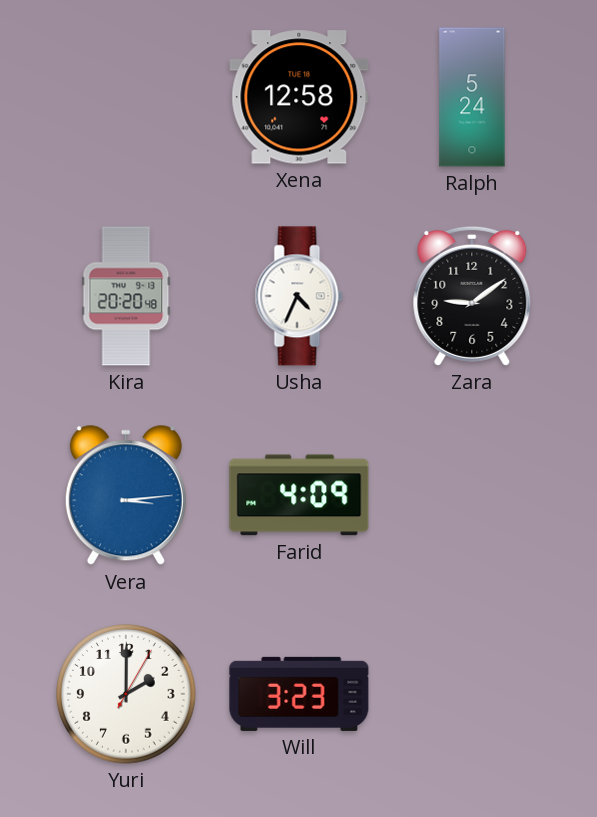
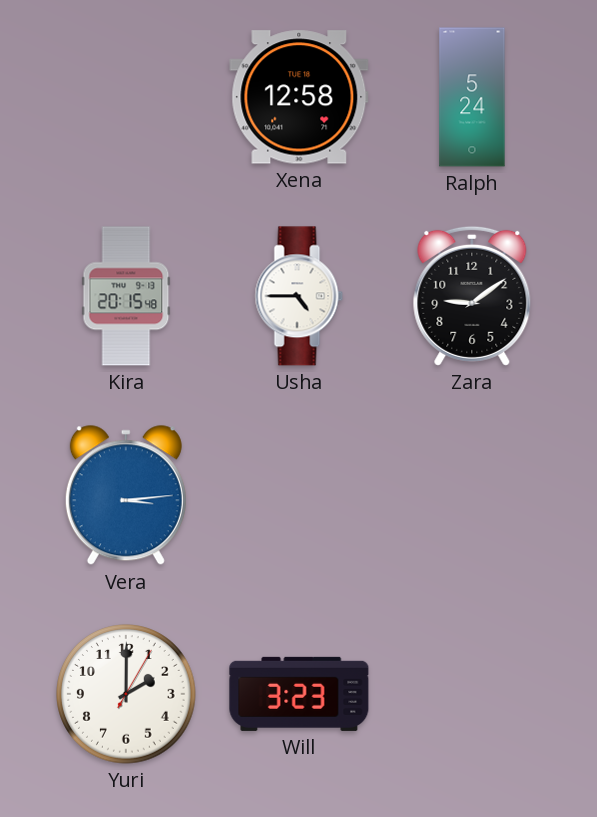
Kira: 20:20 -> 20:15 (126, 296)
Usha: 4:34 -> 4:45 (299, 296)
Farid: 4:09 -> none (299, 495)
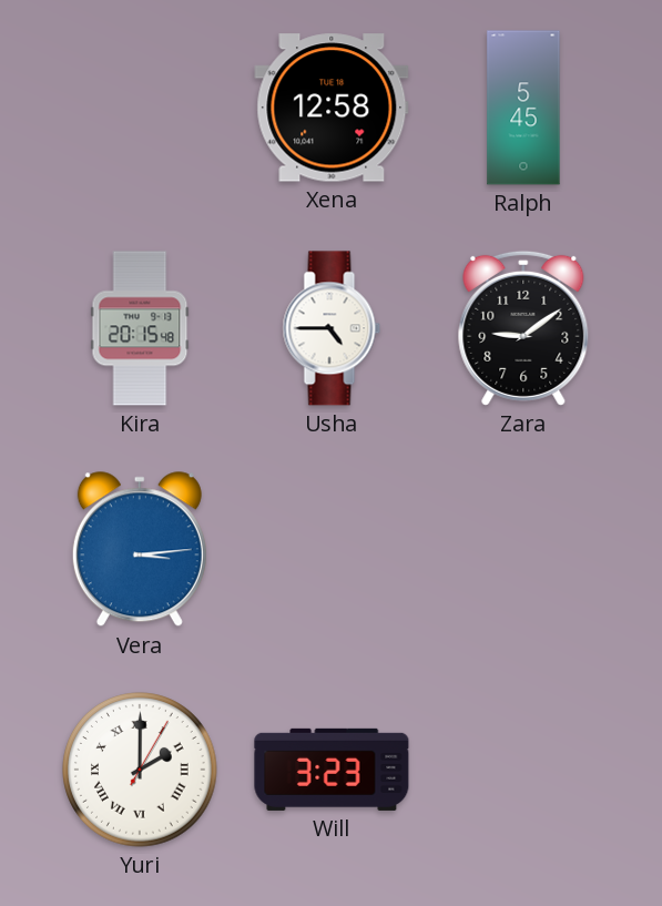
Ralph: 5:24 -> 5:45 (523, 108)
Yuri numerals: Arabic -> Roman (140, 770)
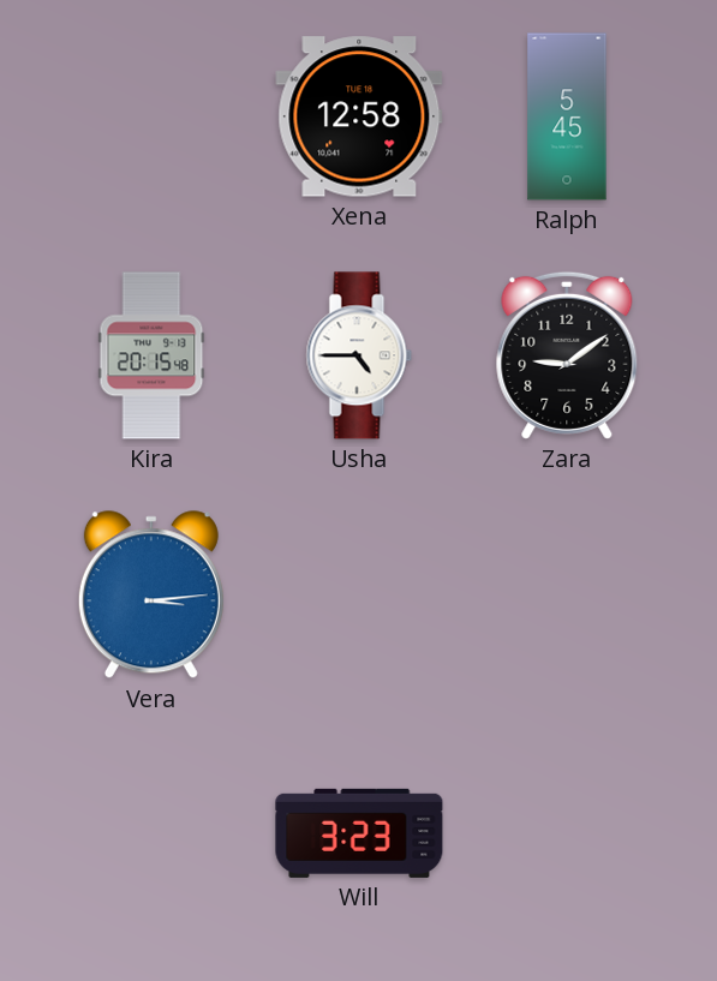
Yuri: 2:00 -> none (140, 770)
